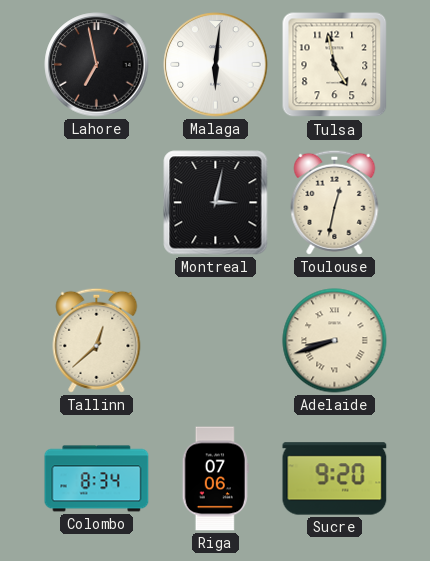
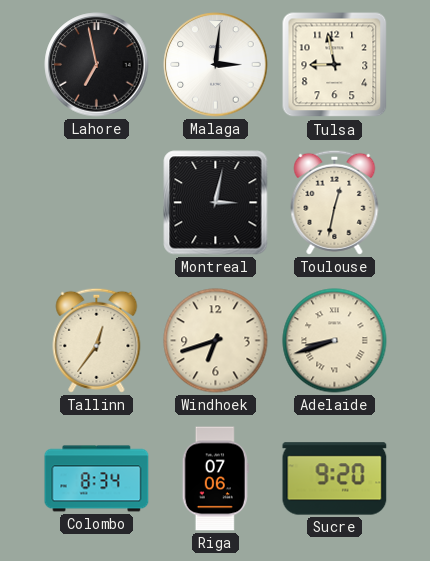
Malaga: 6:01 -> 3:01 (216, 65)
Tulsa: 4:58 -> 8:58 (335, 65)
Tallinn: 12:38 -> 12:36 (97, 340)
Windhoek: none -> 6:42 (216, 341)
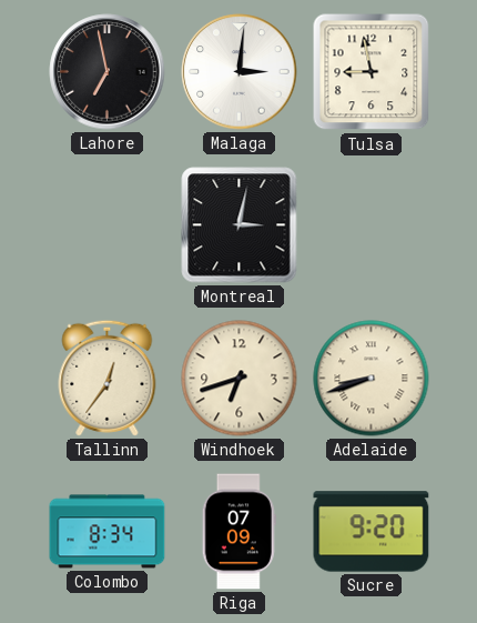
Toulouse: 12:32 -> none (335, 202)
Riga: 07:06 -> 07:09 (238, 532)
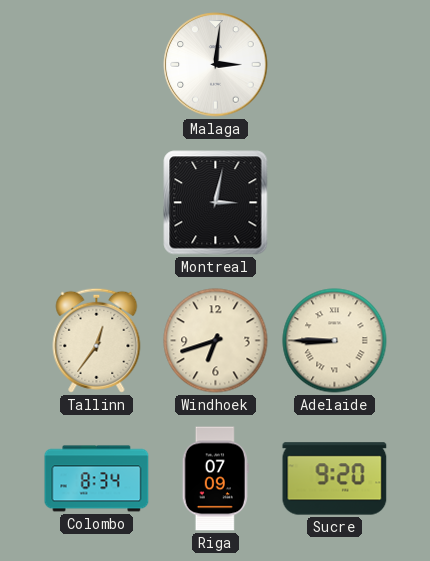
Lahore: 6:58 -> none (108, 72)
Tulsa: 8:58 -> none (372, 72)
Adelaide: 8:42 -> 8:45 (335, 341)
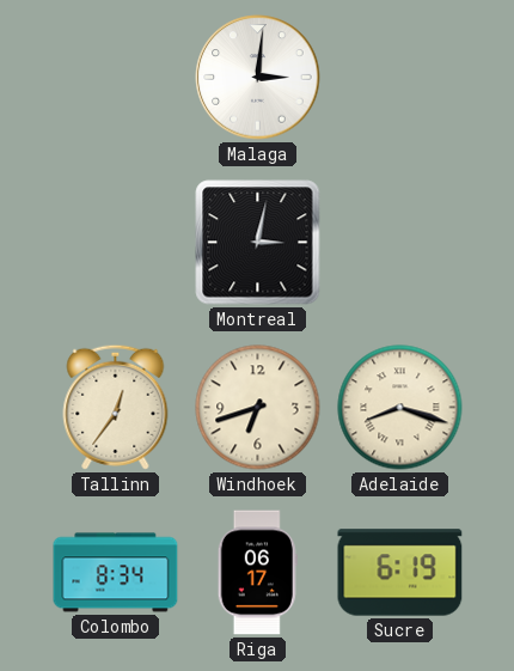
Adelaide: 8:45 -> 8:18 (400, 408)
Riga: 07:09 -> 06:17 (257, 573)
Sucre: 9:20 -> 6:19 (400, 573)
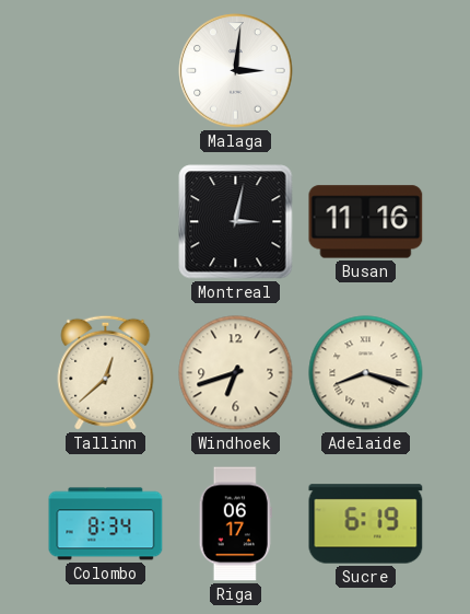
Busan: none -> 11:16 (366, 222)
Tallinn: 12:36 -> 12:38 (106, 372)
